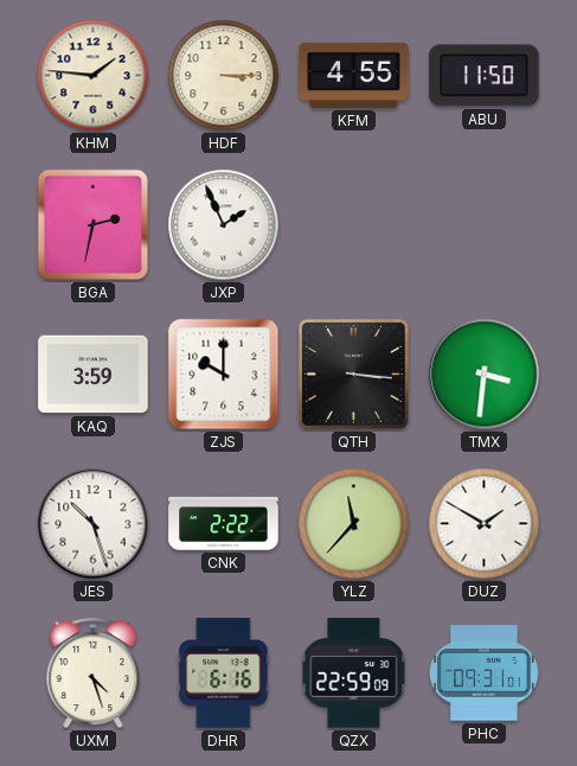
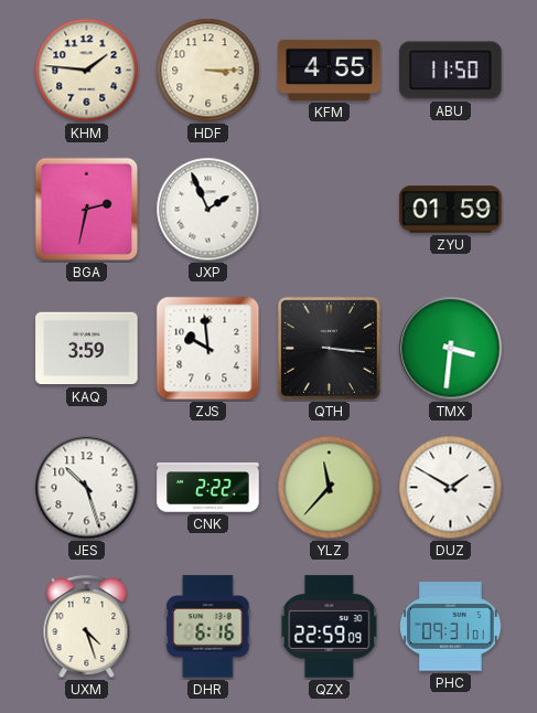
ZYU: none -> 01:59 (451, 210)
ZJS: 10:00 -> 9:59 (208, 349)
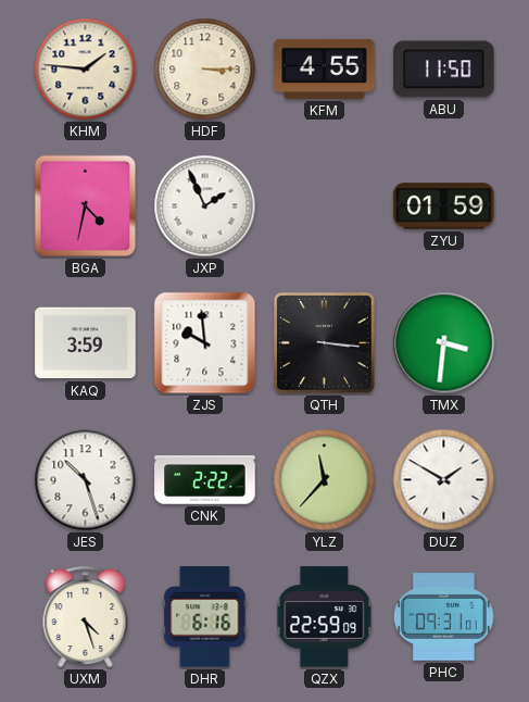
BGA: 2:32 -> 4:32 (86, 206)
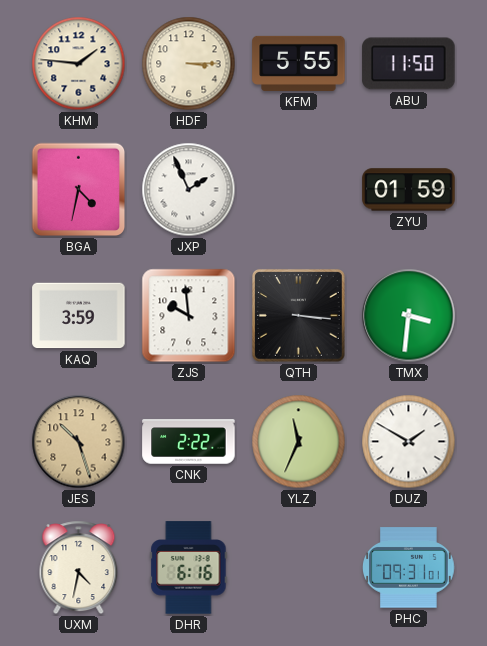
KFM: 4:55 -> 5:55 (299, 63)
JES dial: white -> champagne (79, 442)
YLZ: 11:37 -> 11:34 (299, 442)
UXM: 4:27 -> 4:32 (79, 568)
QZX: 22:59 -> none (325, 617)
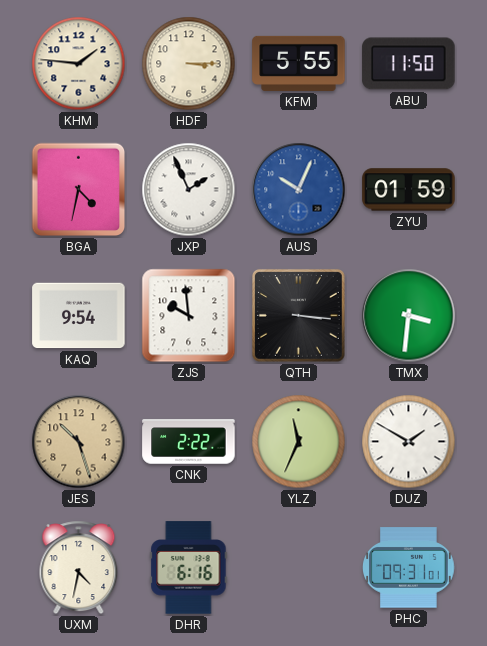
AUS: none -> 10:04 (299, 190)
KAQ: 3:59 -> 9:54 (79, 316)
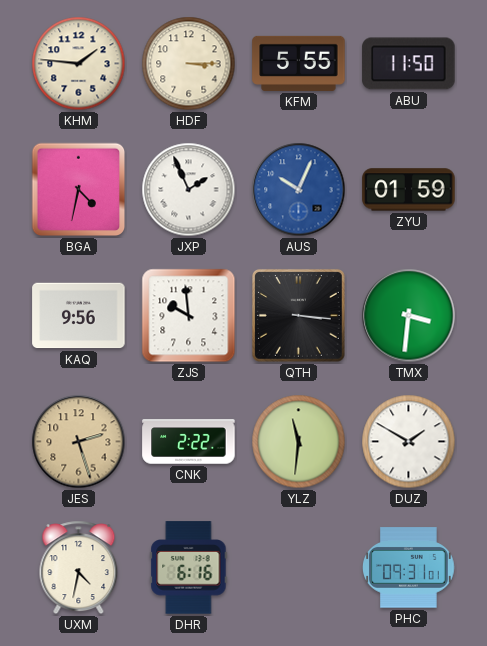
KAQ: 9:54 -> 9:56 (79, 316)
JES: 10:27 -> 2:27 (79, 442)
YLZ: 11:34 -> 11:31 (299, 442)
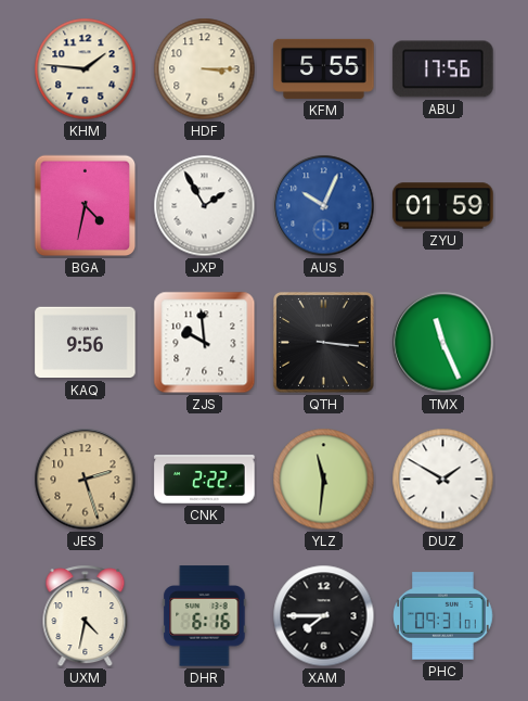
ABU: 11:50 -> 17:56 (443, 69)
JXP: 1:56 -> 1:55 (205, 206)
TMX: 3:31 -> 11:26 (443, 343)
XAM: none -> 7:45 (324, 616)
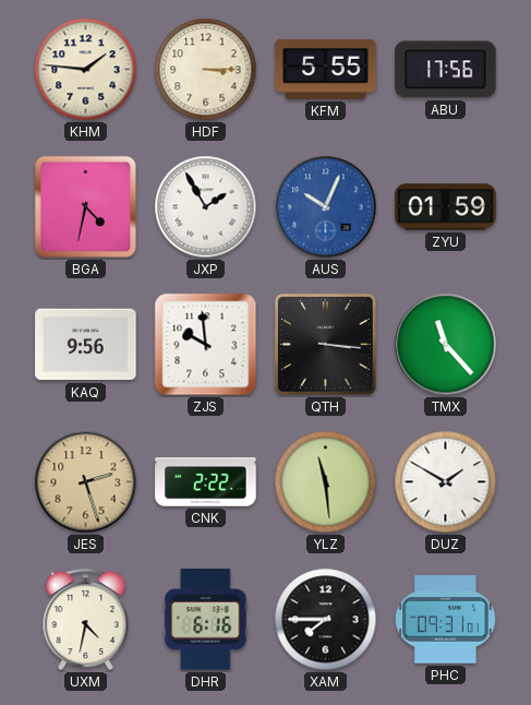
TMX: 11:26 -> 11:23 (446, 345)
YLZ: 11:31 -> 11:29 (326, 482)
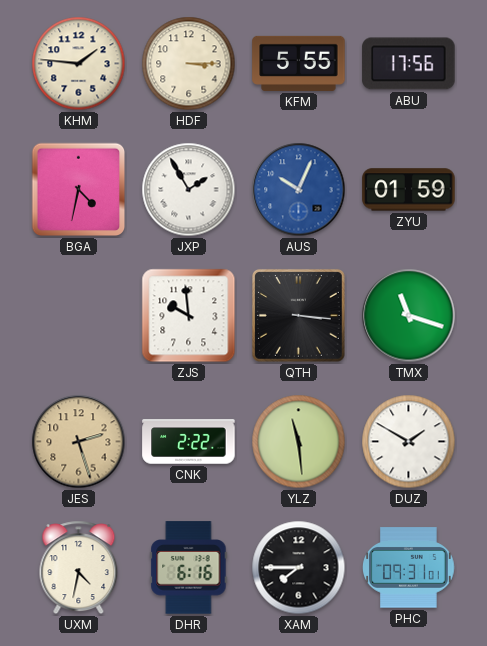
KAQ: 9:56 -> none (86, 345)
TMX: 11:23 -> 11:18 (409, 316)
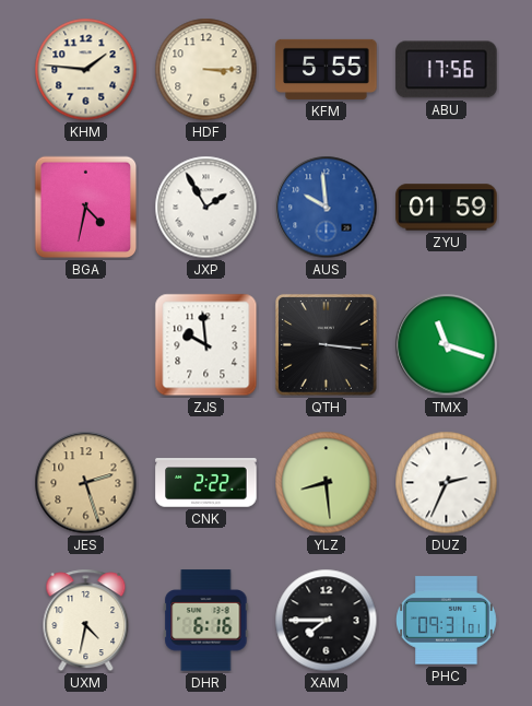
AUS: 10:04 -> 9:59 (327, 208)
YLZ: 11:29 -> 8:29 (327, 483)
DUZ: 1:50 -> 2:34 (447, 483)
